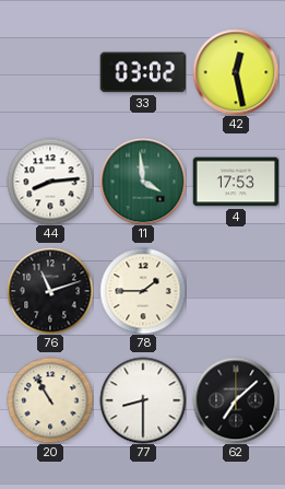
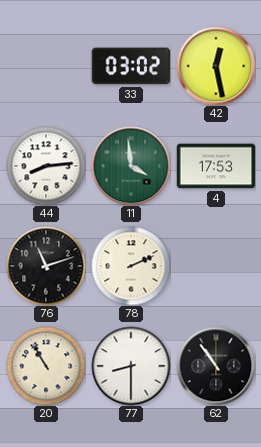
78: 1:45 -> 2:11 (131, 266)
62: 7:08 -> 10:54 (216, 366)
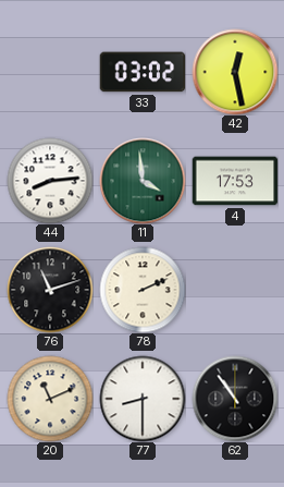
20: 10:55 -> 11:11 (50, 399)
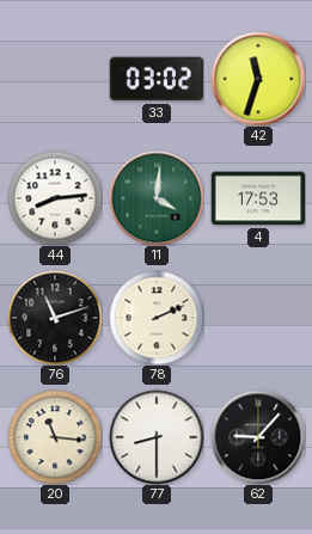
42: 12:28 -> 11:33 (258, 79)
11: 3:59 -> 4:01 (157, 198)
20: 11:11 -> 11:16 (55, 437)
62: 10:54 -> 9:07 (258, 437)
